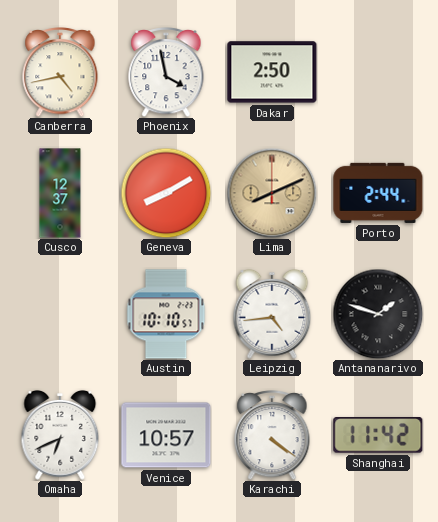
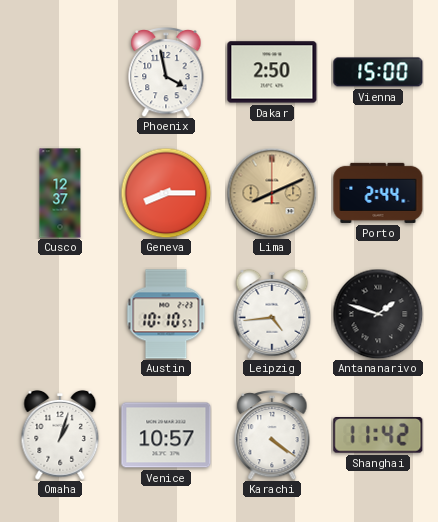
Canberra: 4:43 -> none (60, 72)
Vienna: none -> 15:00 (378, 72)
Geneva: 8:10 -> 8:15 (166, 193)
Omaha: 6:41 -> 1:03 (60, 435)
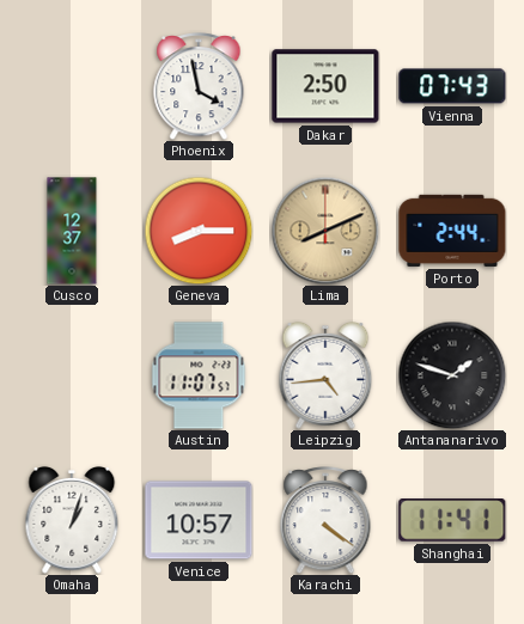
Vienna: 15:00 -> 07:43 (452, 86)
Austin: 10:10 -> 11:07 (199, 375)
Shanghai: 11:42 -> 11:41 (452, 521)
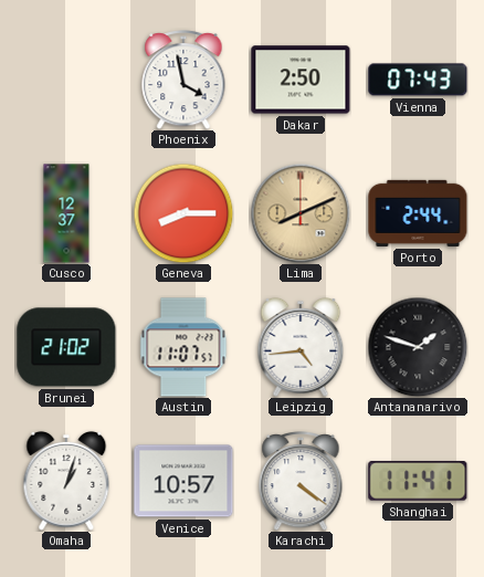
Brunei: none -> 21:02 (66, 347)
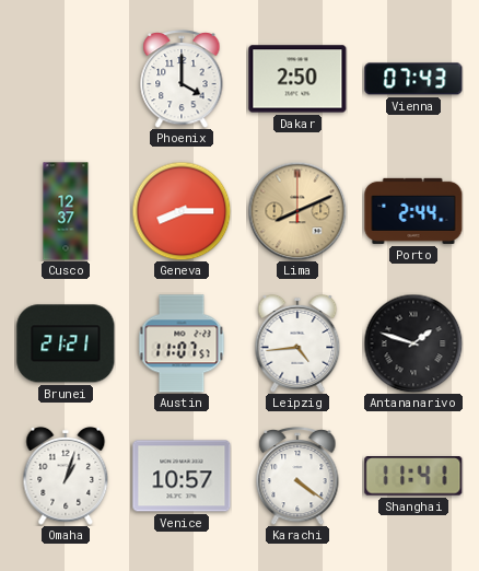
Phoenix: 3:58 -> 4:00 (182, 79)
Brunei: 21:02 -> 21:21 (66, 343)
